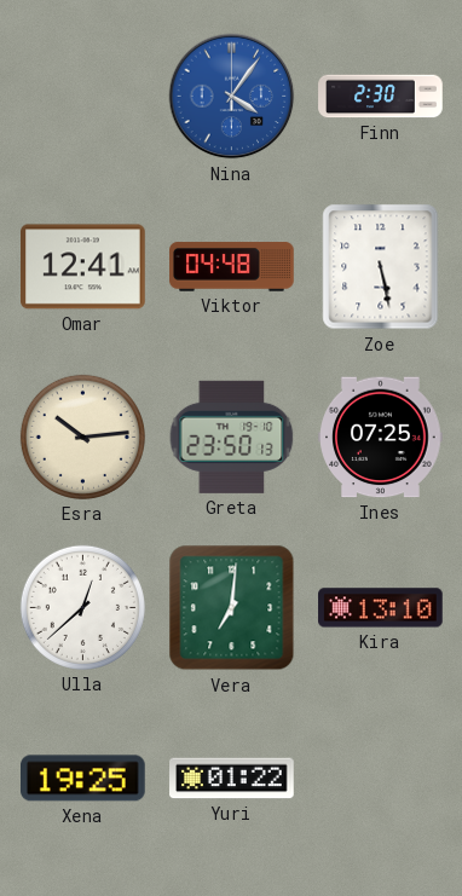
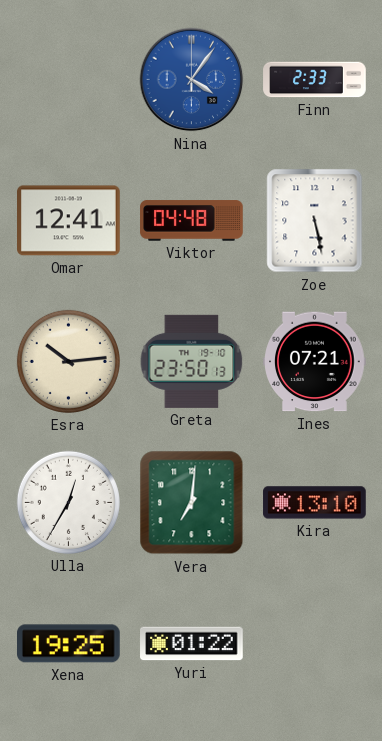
Finn: 2:30 -> 2:33 (315, 80)
Ines: 07:25 -> 07:21 (315, 362)
Ulla: 12:38 -> 12:35 (68, 502)
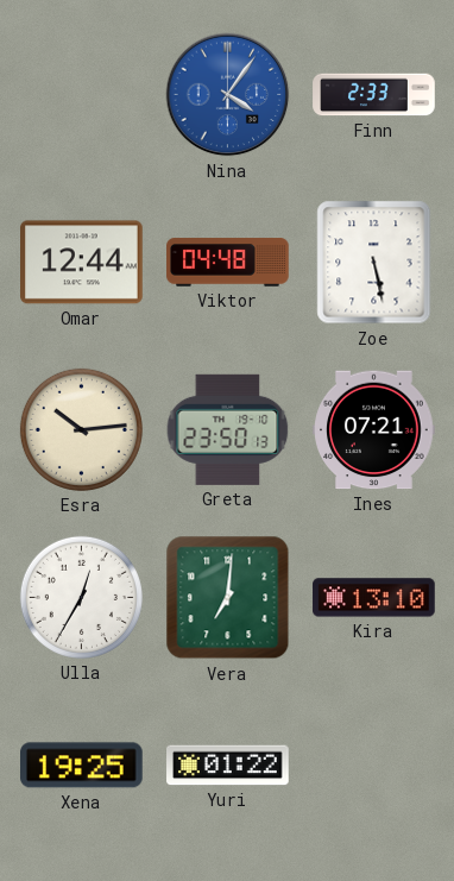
Omar: 12:41 -> 12:44 (82, 263)
